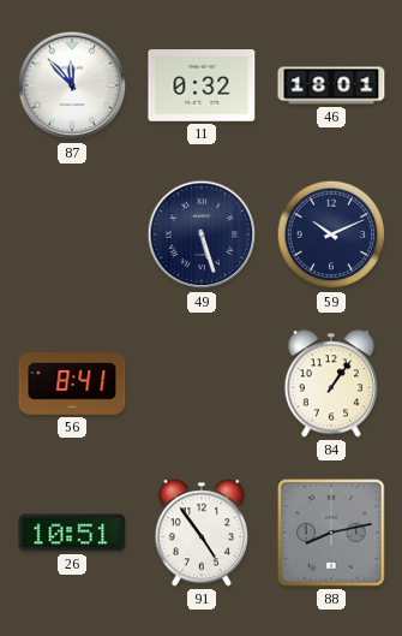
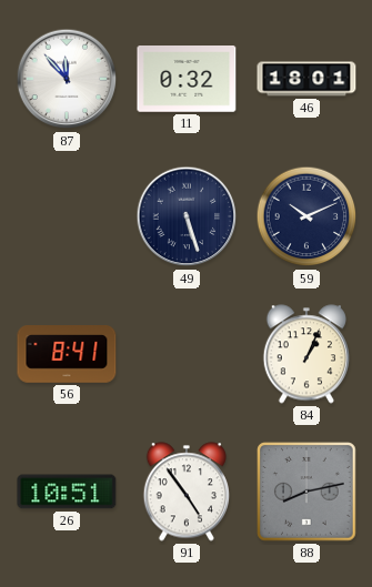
84: 1:06 -> 1:04 (305, 354)
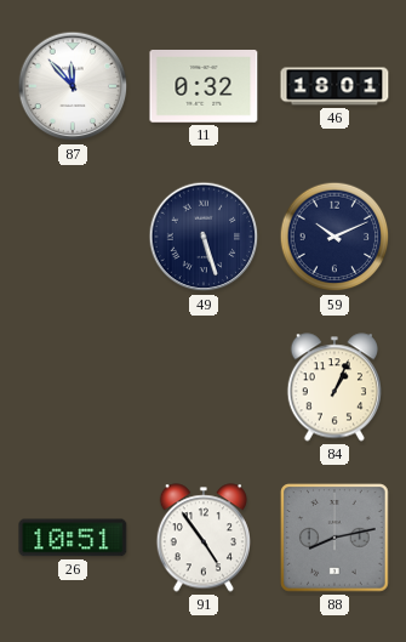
56: 8:41 -> none (67, 355)
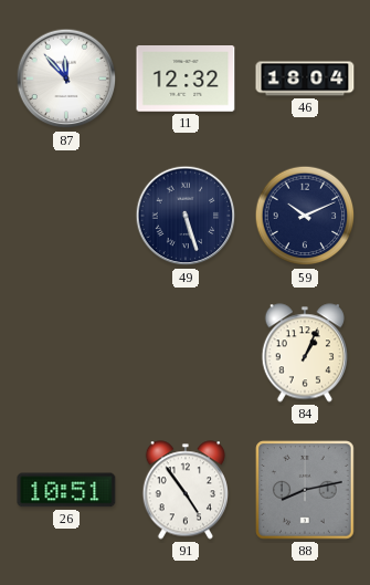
11: 0:32 -> 12:32 (186, 79)
46: 18:01 -> 18:04 (305, 79)
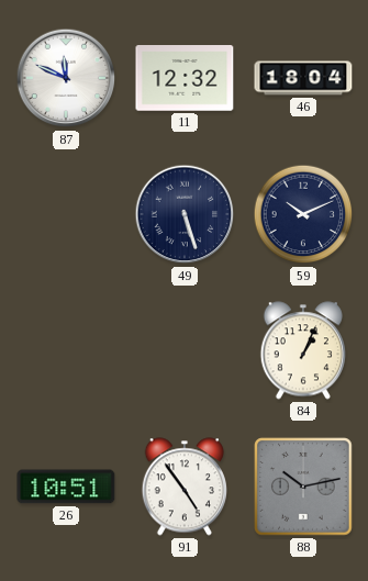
87: 11:53 -> 11:49 (66, 78)
88: 8:13 -> 10:13 (303, 487)
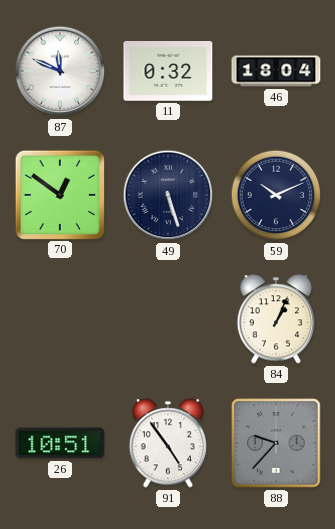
11: 12:32 -> 0:32 (168, 71)
70: none -> 12:51 (59, 194)
88: 10:13 -> 9:37 (276, 443)
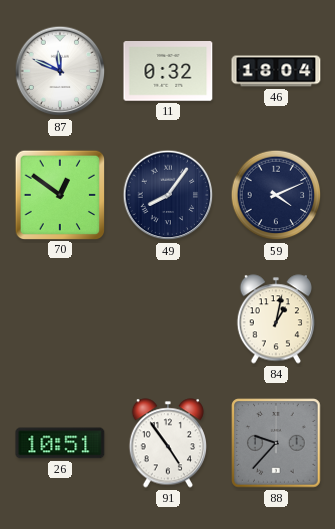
49: 5:27 -> 8:06 (168, 195)
59: 10:11 -> 4:11 (276, 195)
84: 1:04 -> 1:02 (275, 319)
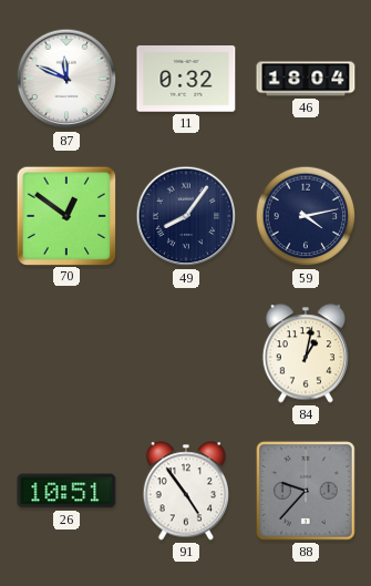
59: 4:11 -> 4:13 (306, 216)
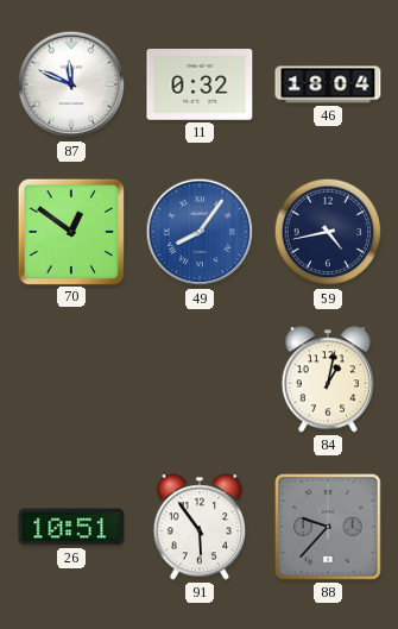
49 dial: navy -> blue (200, 232)
59: 4:13 -> 4:43 (328, 232)
91: 4:54 -> 5:54 (198, 527)
